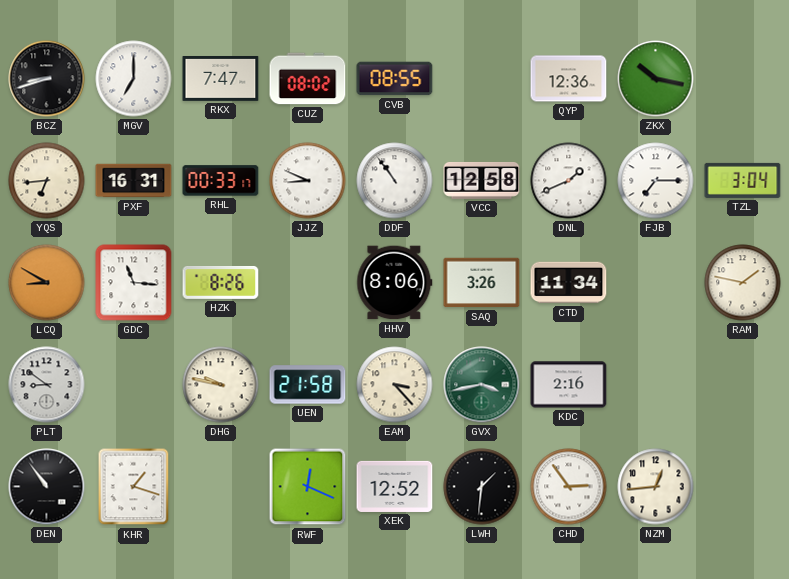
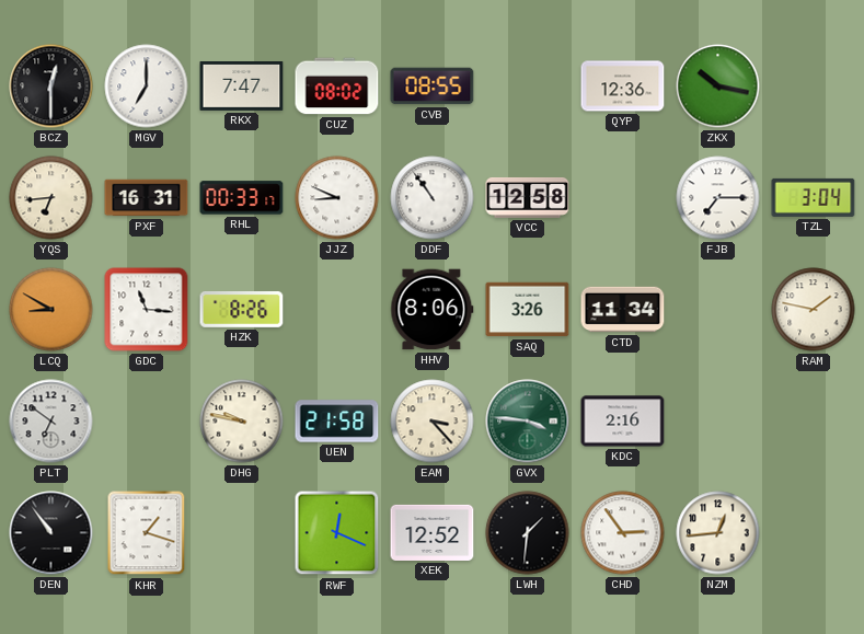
BCZ: 8:42 -> 12:30 (51, 87)
DNL: 1:41 -> none (569, 181)
PLT: 8:51 -> 6:51 (51, 422)
GVX: 3:43 -> 3:46 (528, 422)
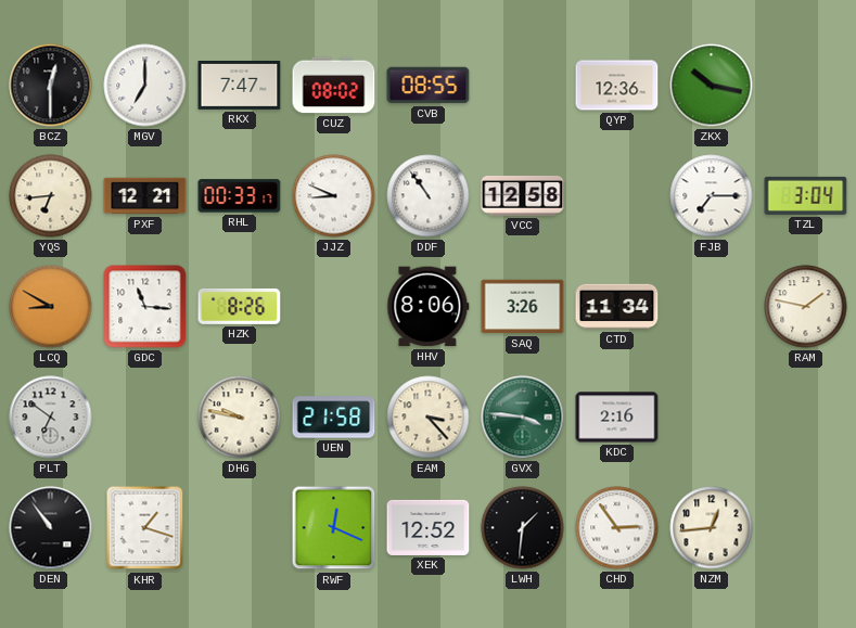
PXF: 16:31 -> 12:21 (145, 196)
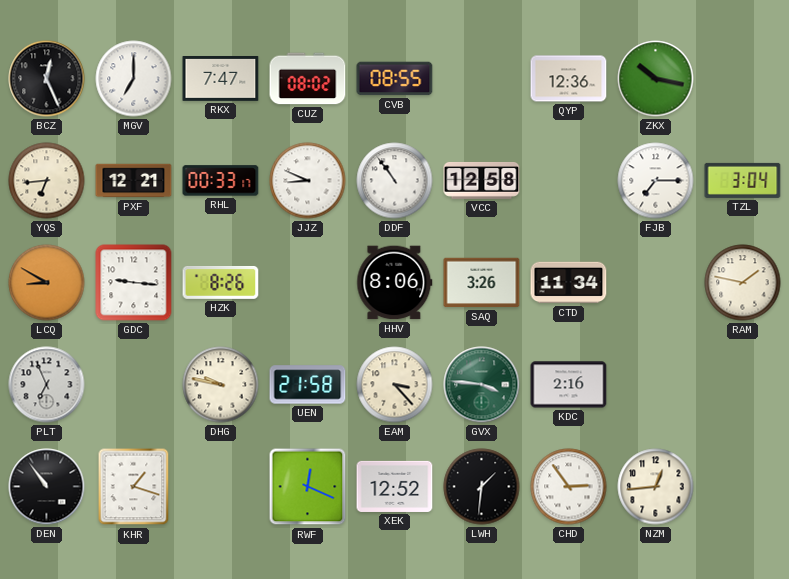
BCZ: 12:30 -> 12:26 (47, 79)
GDC: 11:16 -> 9:16 (134, 283)
PLT: 6:51 -> 6:56 (47, 385)
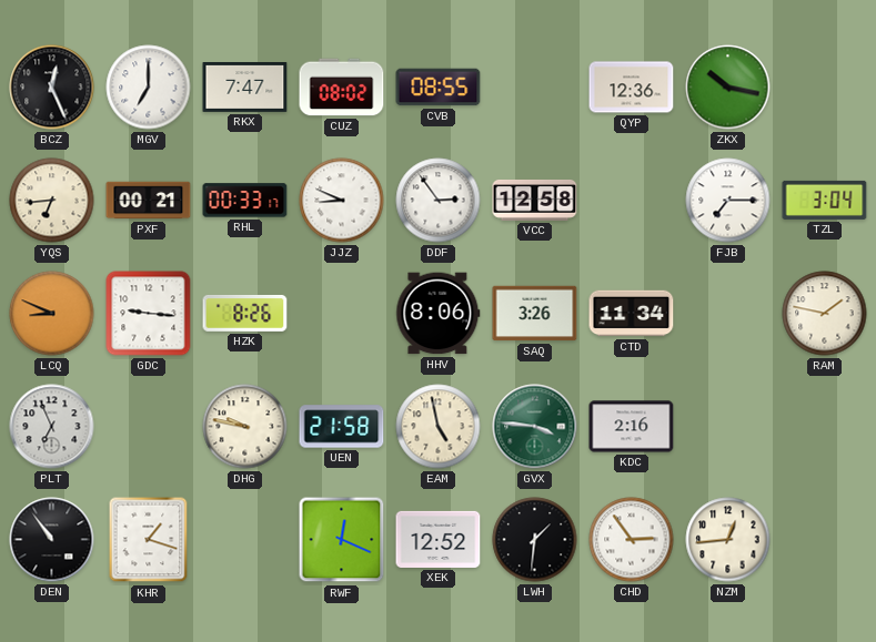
PXF: 12:21 -> 00:21 (149, 201)
DDF: 10:54 -> 2:54 (439, 201)
LCQ: 8:50 -> 8:49 (52, 314)
EAM: 3:23 -> 4:58 (439, 427)
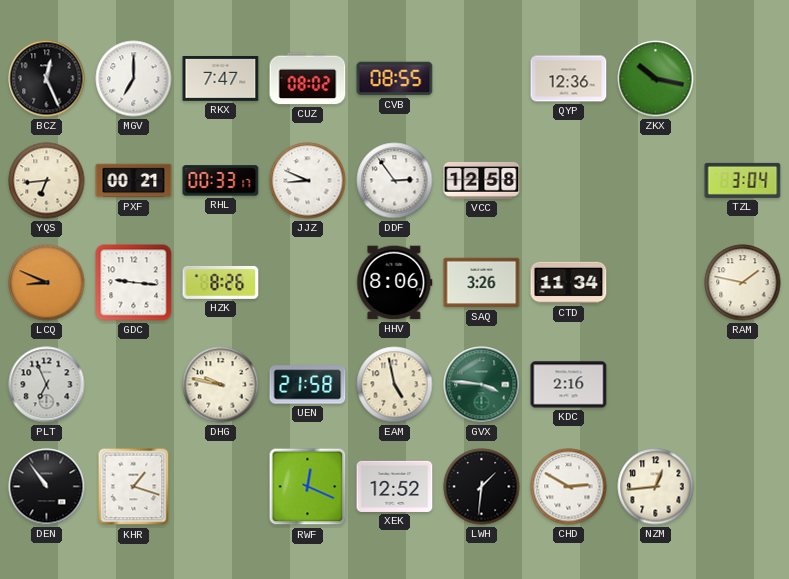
FJB: 7:15 -> none (728, 201)
CHD: 2:54 -> 2:50 (569, 487)
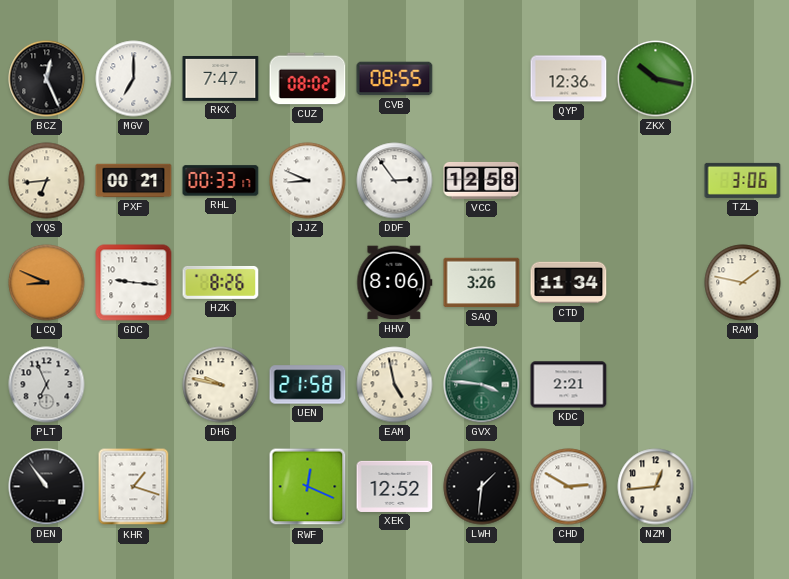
TZL: 3:04 -> 3:06 (743, 180)
KDC: 2:16 -> 2:21 (569, 385)
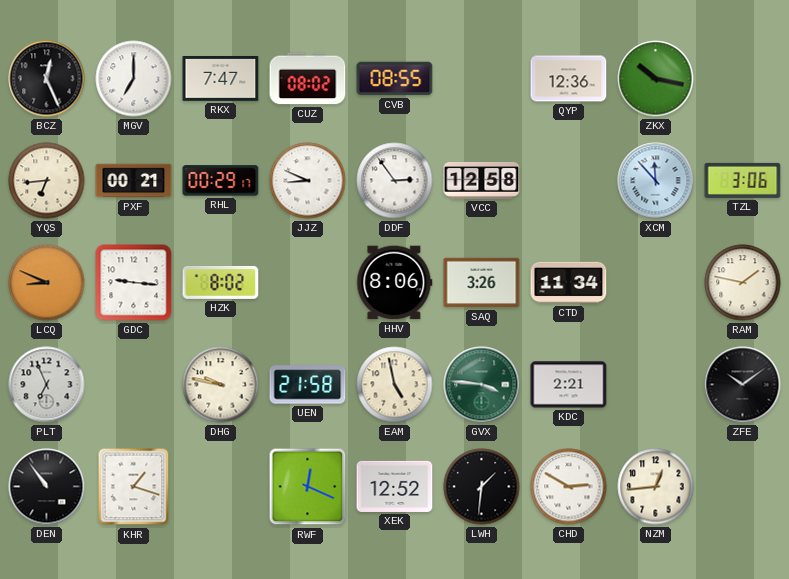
RHL: 00:33 -> 00:29 (221, 181)
XCM: none -> 11:53 (656, 181)
HZK: 8:26 -> 8:02 (221, 282)
ZFE: none -> 10:09 (743, 385)
